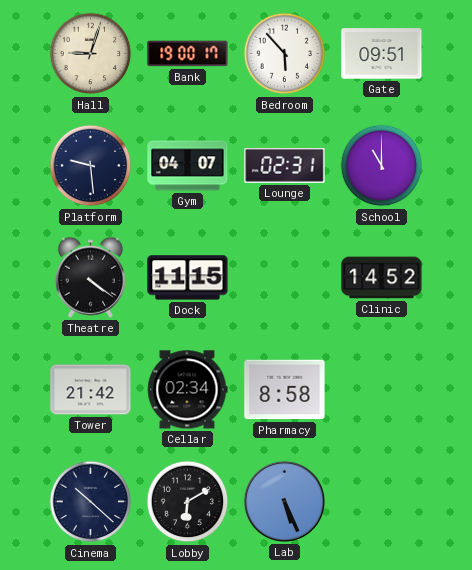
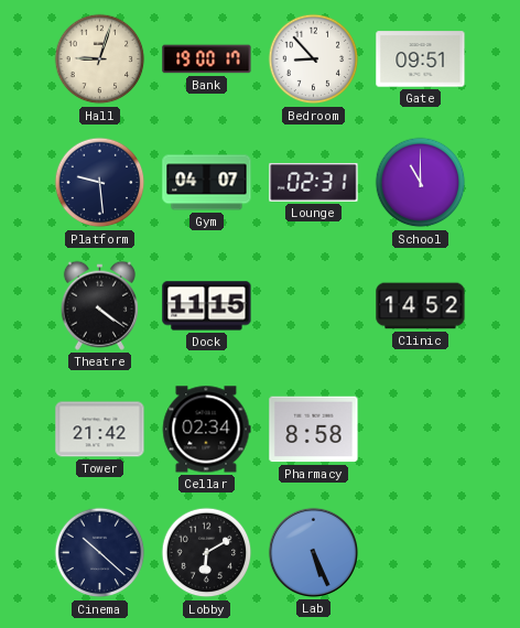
Bedroom: 5:53 -> 8:53 (314, 59)
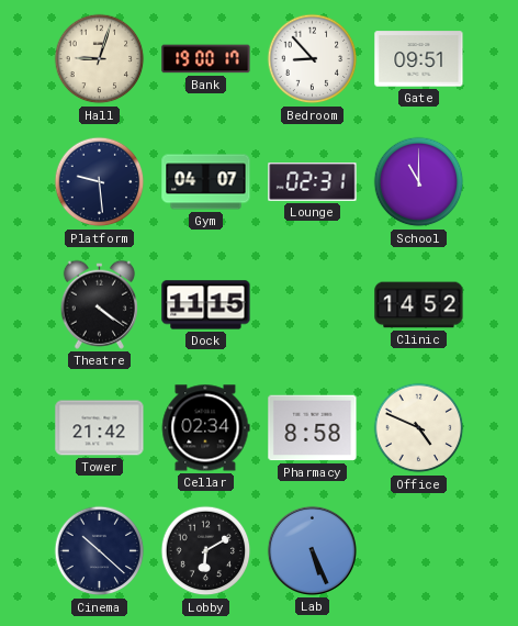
Office: none -> 4:49 (419, 428)
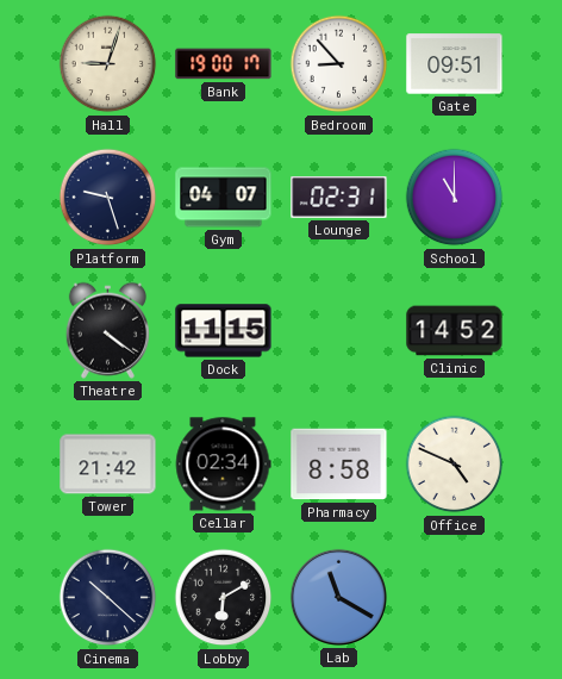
Platform: 9:29 -> 9:27 (108, 198)
Lab: 5:26 -> 11:20 (338, 597)
